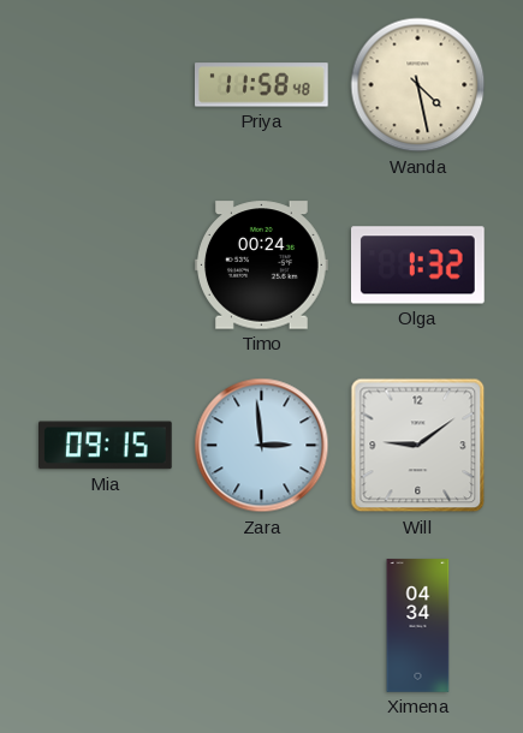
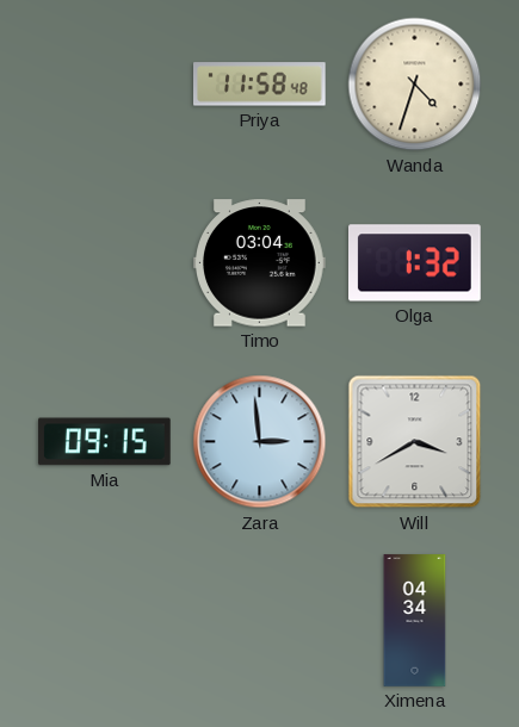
Wanda: 4:28 -> 4:33 (415, 85)
Timo: 00:24 -> 03:04 (260, 263)
Will: 9:09 -> 3:40 (415, 442)
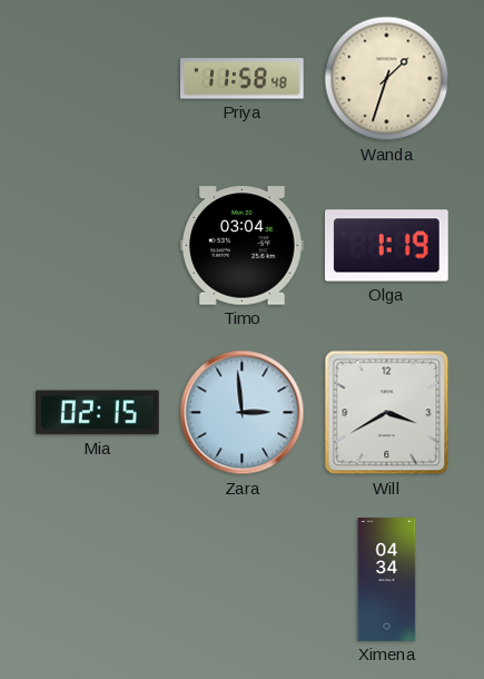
Wanda: 4:33 -> 1:33 (387, 79)
Olga: 1:32 -> 1:19 (387, 246)
Mia: 09:15 -> 02:15 (98, 413)
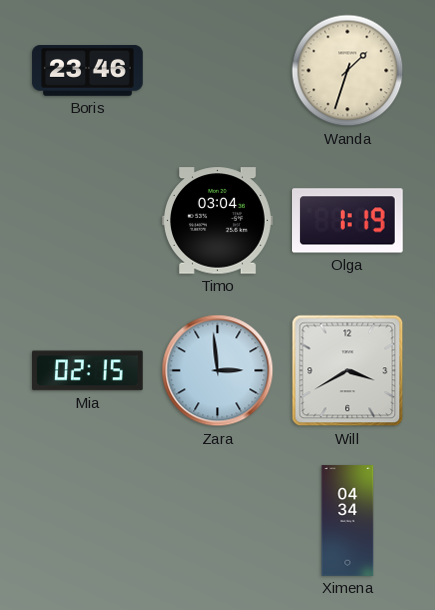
Boris: none -> 23:46 (88, 71)
Priya: 11:58 -> none (243, 79)
